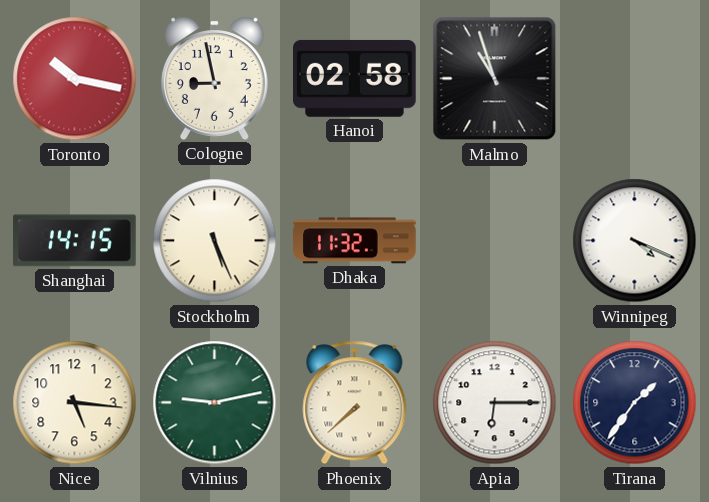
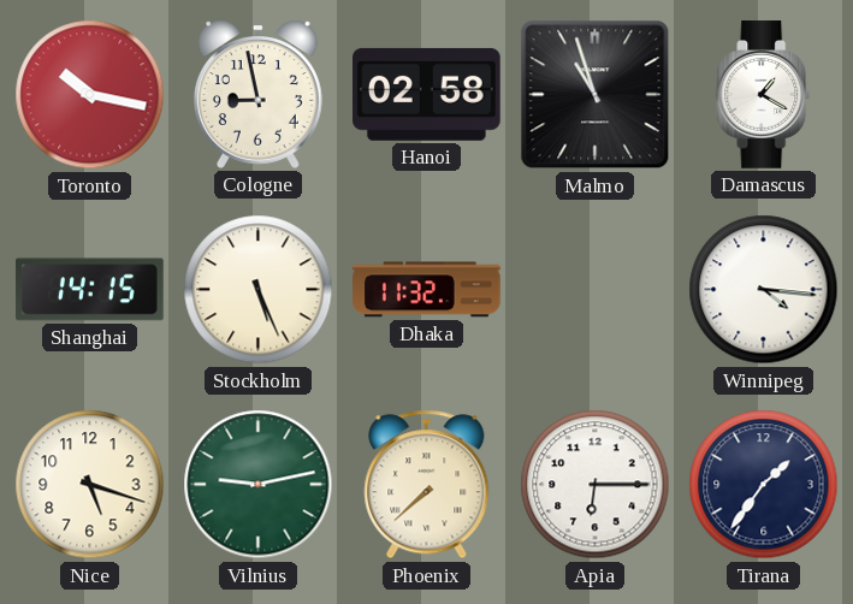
Damascus: none -> 1:20 (764, 95)
Winnipeg: 4:19 -> 4:16 (764, 290)
Nice: 5:16 -> 5:18 (90, 485)
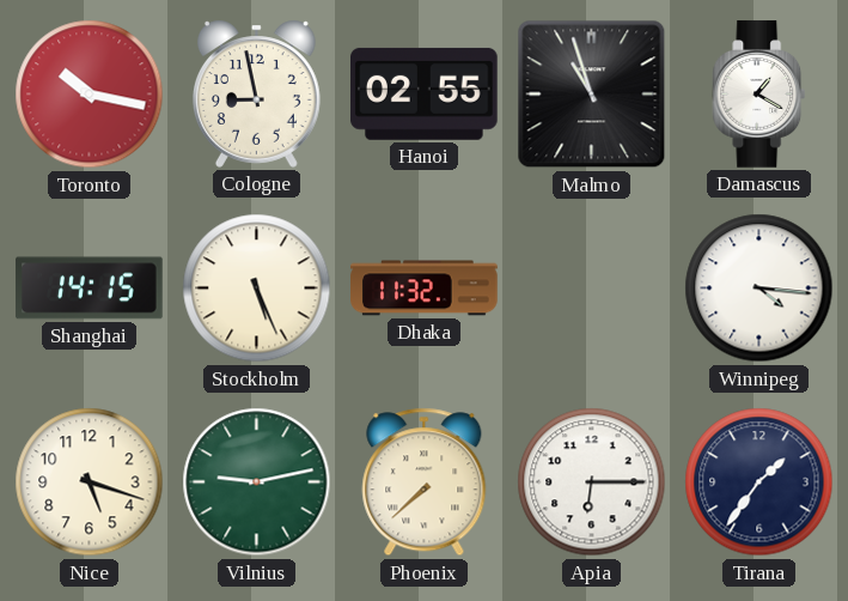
Hanoi: 02:58 -> 02:55 (425, 93)
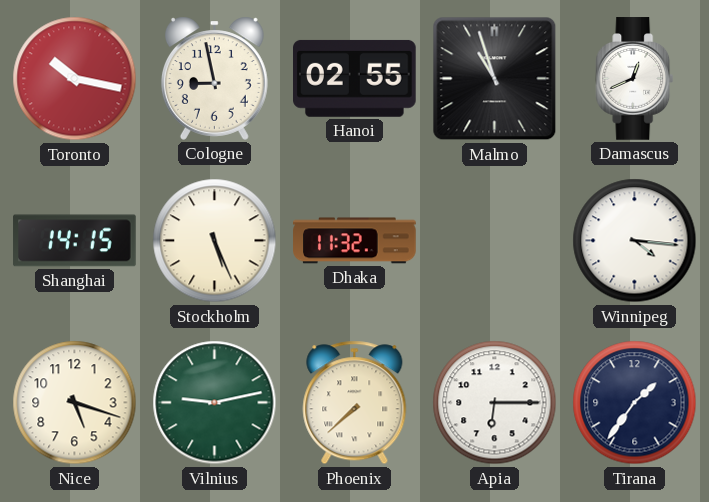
Damascus: 1:20 -> 12:41 (635, 79)
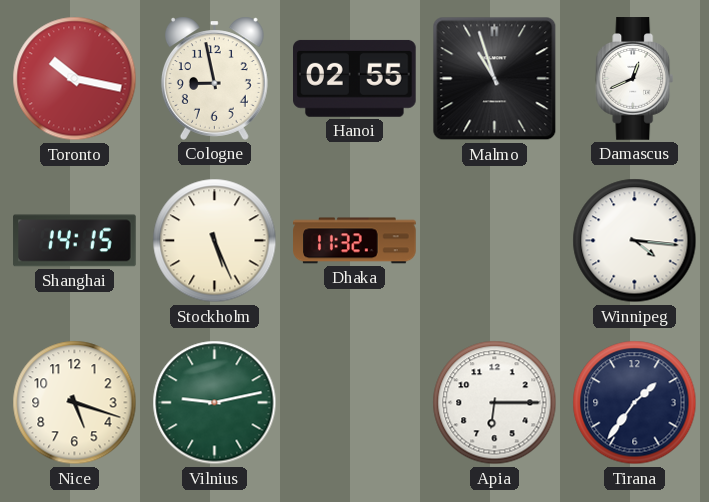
Phoenix: 7:38 -> none (355, 403)
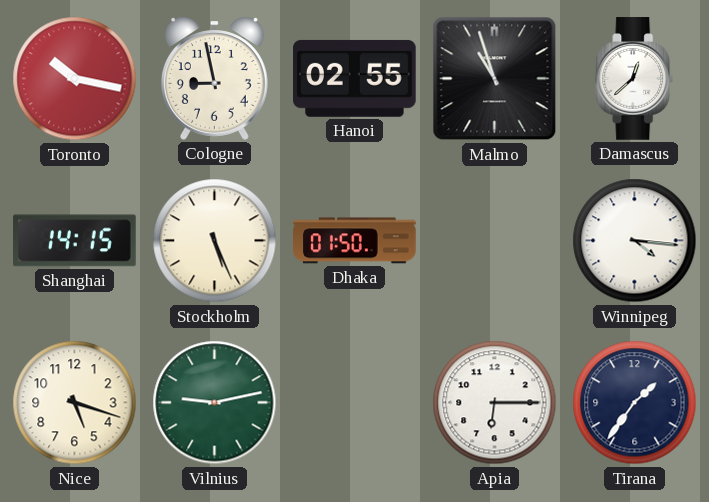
Damascus: 12:41 -> 12:38 (635, 79)
Dhaka: 11:32 -> 01:50 (355, 241)
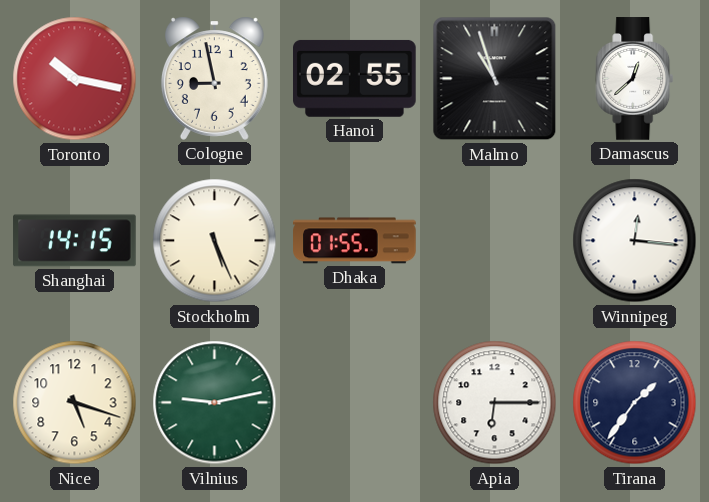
Dhaka: 01:50 -> 01:55 (355, 241)
Winnipeg: 4:16 -> 12:16 (635, 241)
